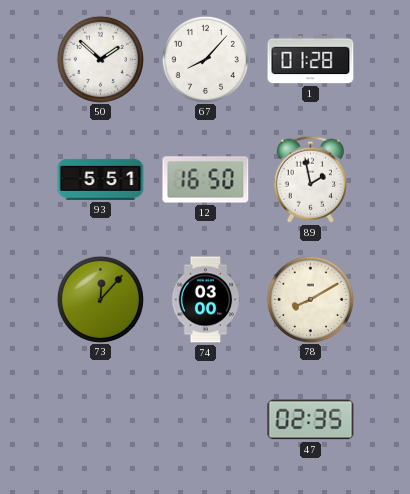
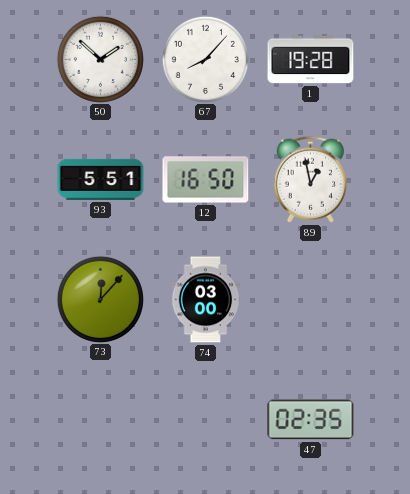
1: 01:28 -> 19:28 (311, 60)
89: 1:58 -> 12:58 (310, 179)
78: 8:10 -> none (310, 299)
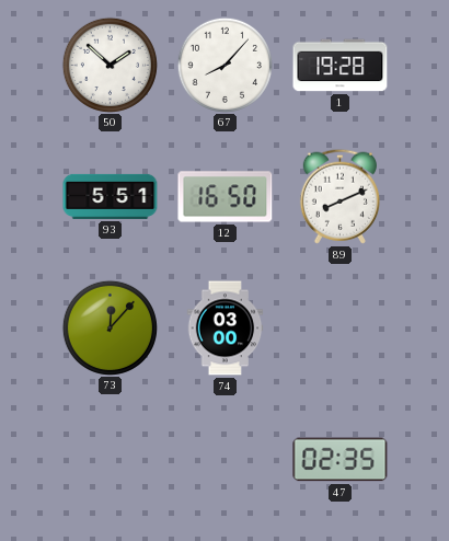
89: 12:58 -> 8:11 (339, 196)
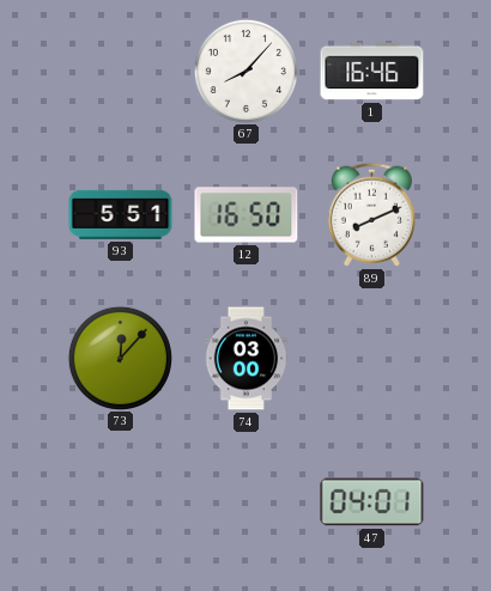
50: 1:52 -> none (110, 65)
1: 19:28 -> 16:46 (372, 72)
47: 02:35 -> 04:01 (372, 502)
